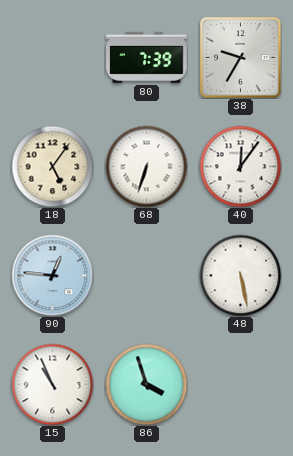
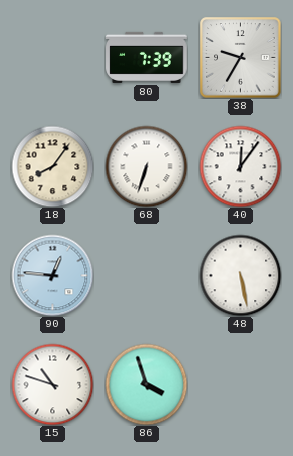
18: 5:06 -> 8:06 (52, 166)
15: 10:56 -> 10:48 (52, 384)
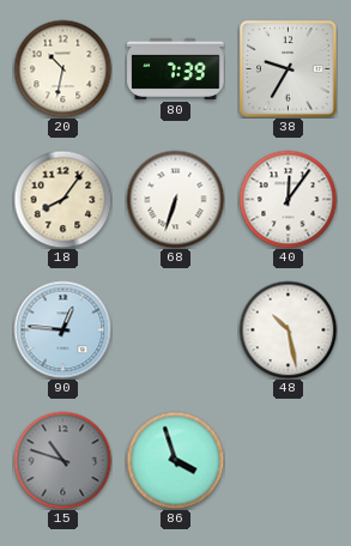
20: none -> 10:32 (62, 68)
48: 5:28 -> 10:28 (288, 329)
15 dial: white -> grey (62, 460)
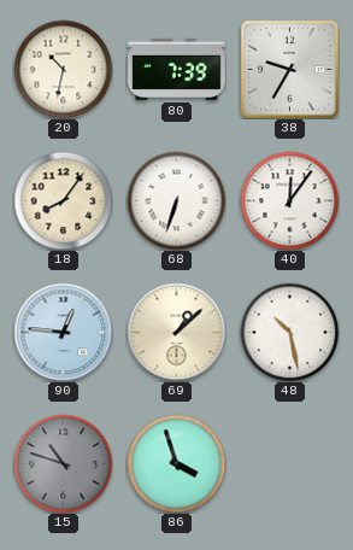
69: none -> 1:08 (176, 332)
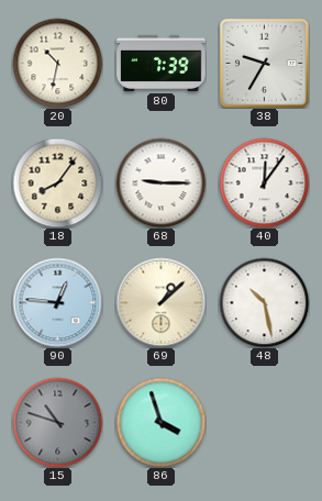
68: 6:33 -> 9:15 (160, 182)
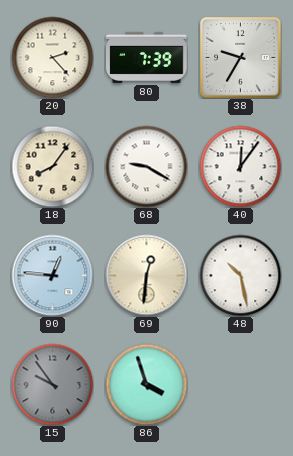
20: 10:32 -> 2:23 (52, 57)
68: 9:15 -> 9:20 (146, 166)
69: 1:08 -> 12:31 (146, 275)
15: 10:48 -> 9:54 (52, 384)
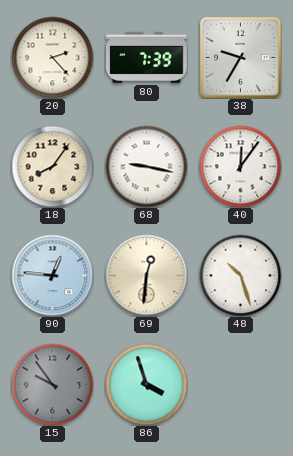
68: 9:20 -> 9:17 (146, 166)
48: 10:28 -> 10:27 (240, 275)
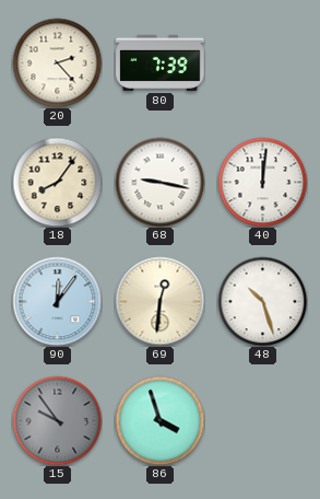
38: 9:35 -> none (240, 57)
40: 12:06 -> 12:01 (262, 182)
90: 12:46 -> 12:06 (57, 301)
